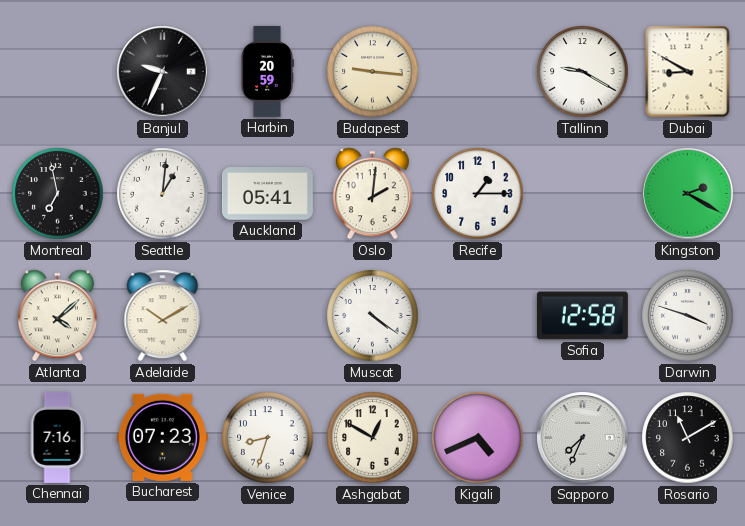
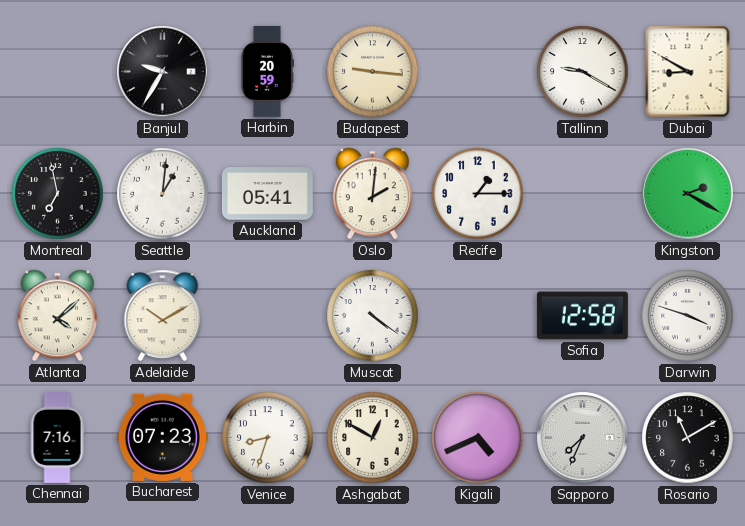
Banjul: 9:34 -> 9:35 (163, 72)
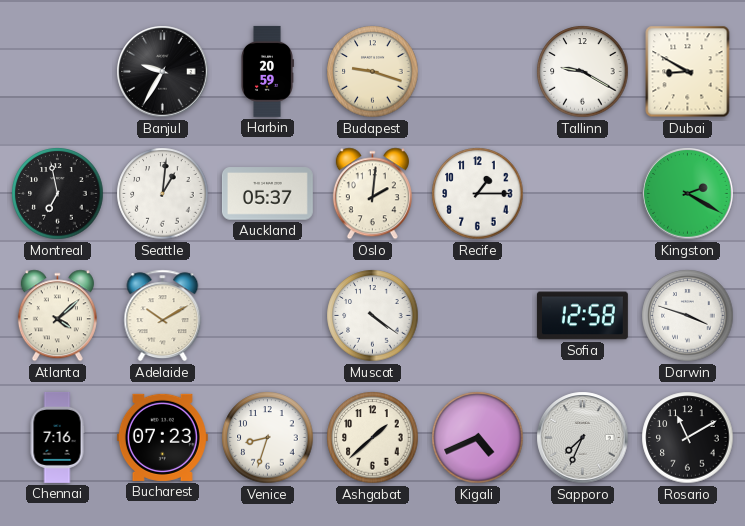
Budapest: 9:16 -> 9:18 (373, 72)
Auckland: 05:41 -> 05:37 (267, 194)
Ashgabat: 12:50 -> 1:38 (373, 438)
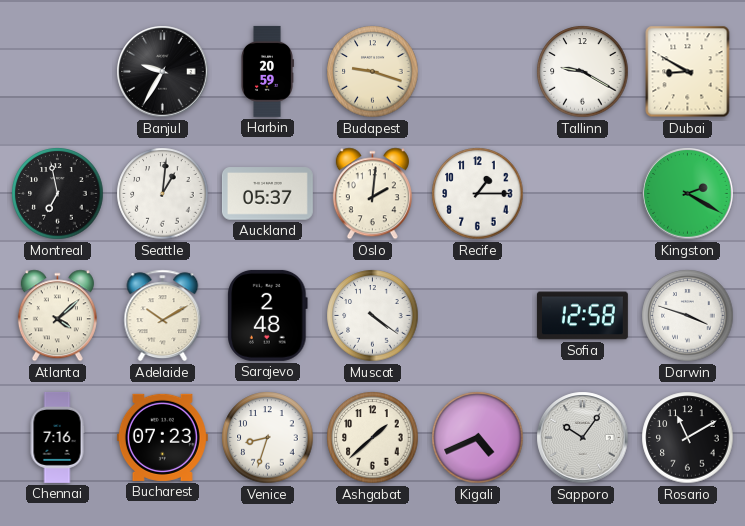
Sarajevo: none -> 2:48 (268, 315)
Sapporo: 7:34 -> 10:06 (583, 438)
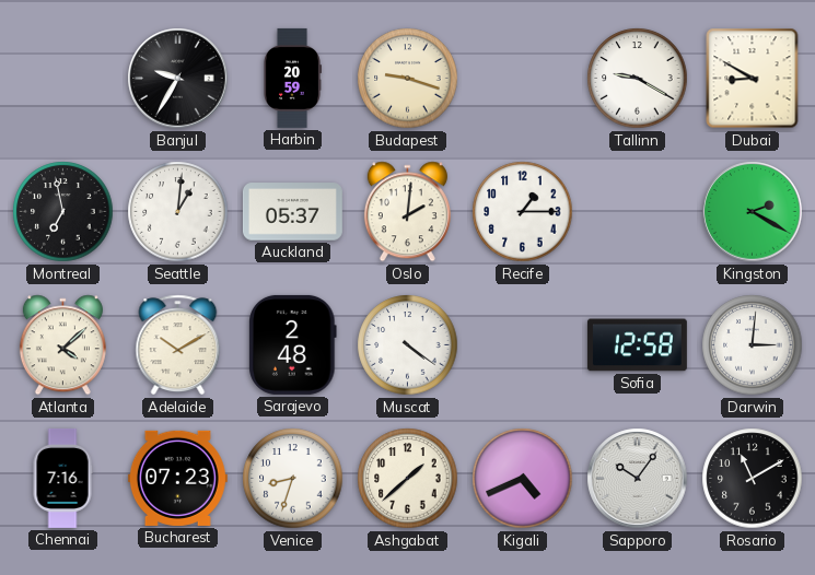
Darwin: 3:48 -> 3:01 (753, 345)
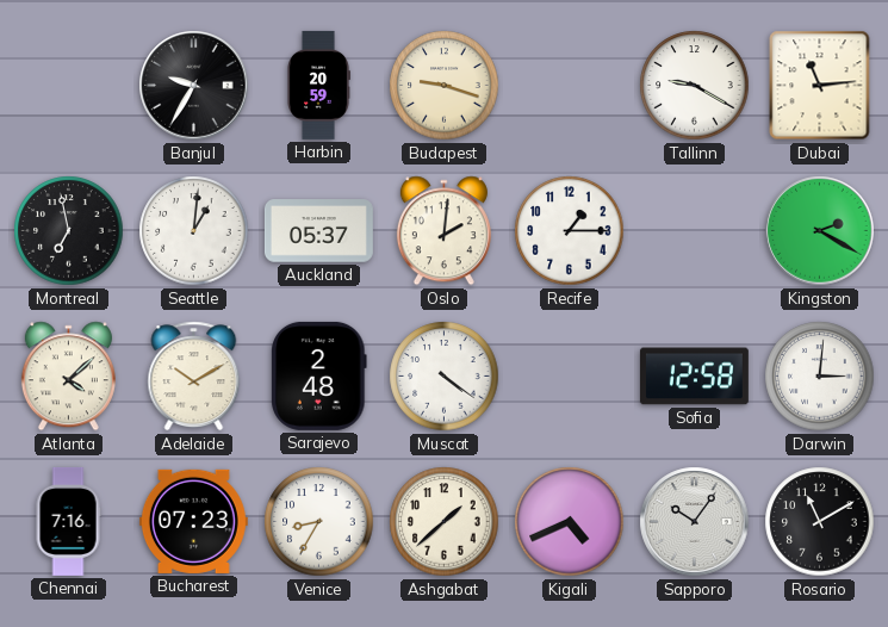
Dubai: 8:50 -> 11:14 (820, 86)
Venice: 8:33 -> 8:35 (319, 522)
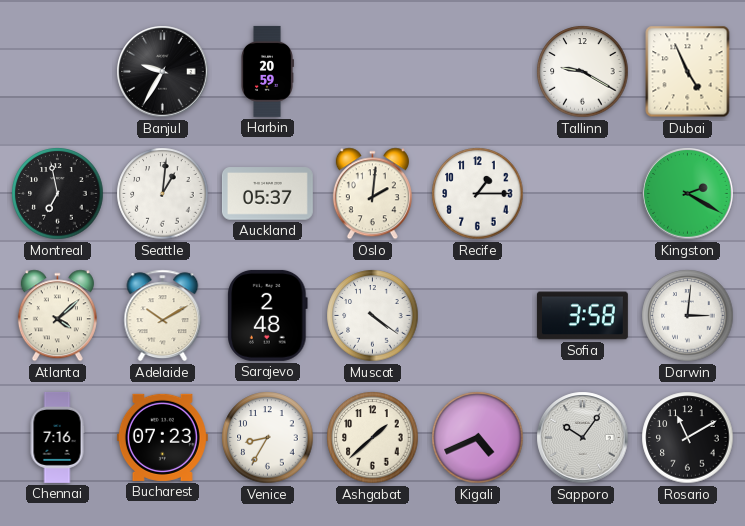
Budapest: 9:18 -> none (445, 86)
Dubai: 11:14 -> 4:56 (688, 72)
Sofia: 12:58 -> 3:58 (582, 316)
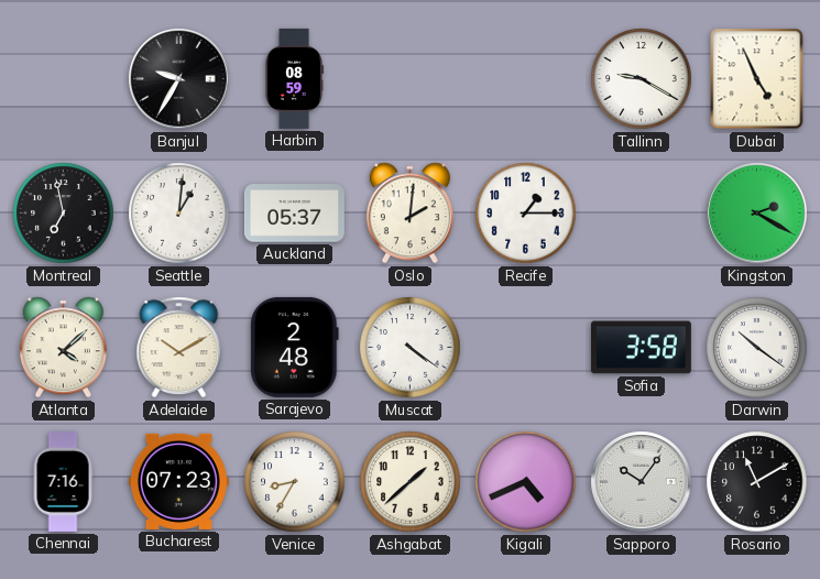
Harbin: 20:59 -> 08:59 (294, 78)
Darwin: 3:01 -> 10:21 (757, 348)
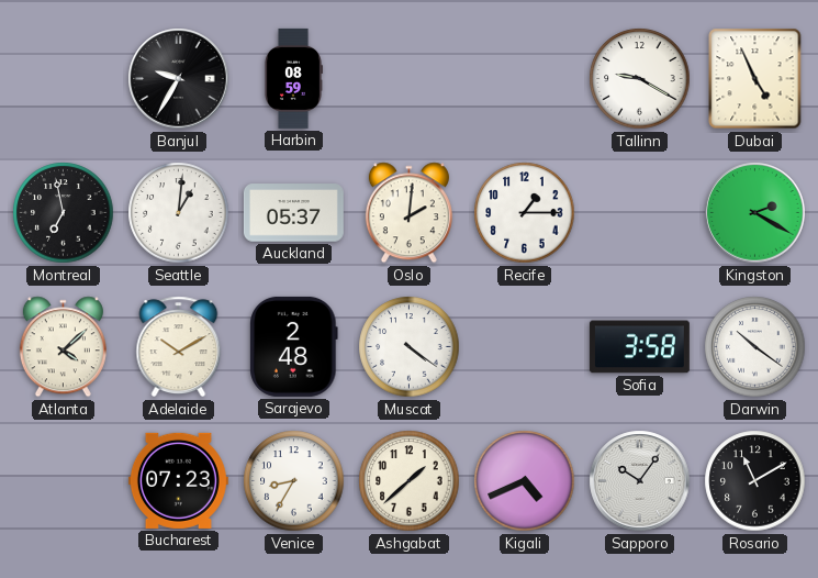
Chennai: 7:16 -> none (63, 481)
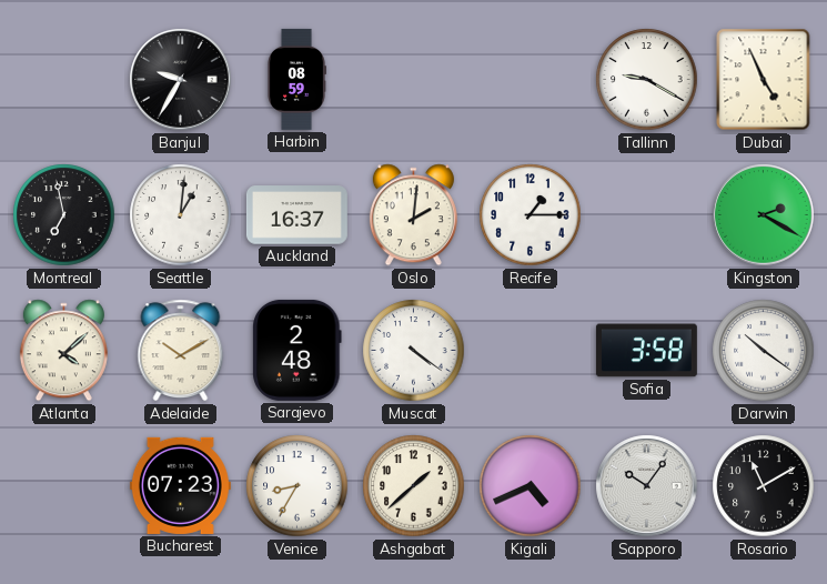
Auckland: 05:37 -> 16:37 (296, 215)
